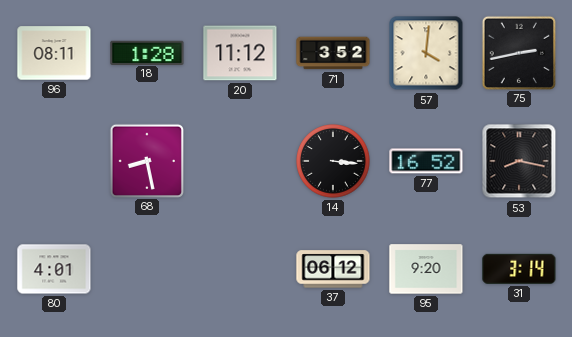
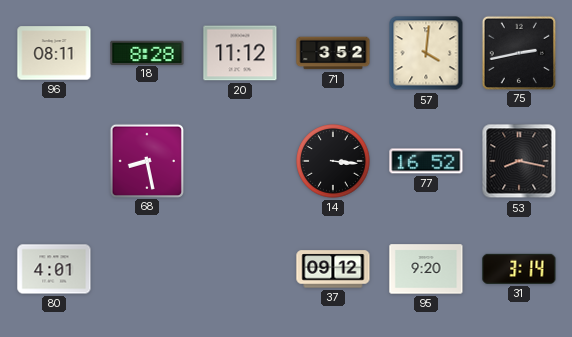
18: 1:28 -> 8:28 (147, 52)
37: 06:12 -> 09:12 (333, 269)
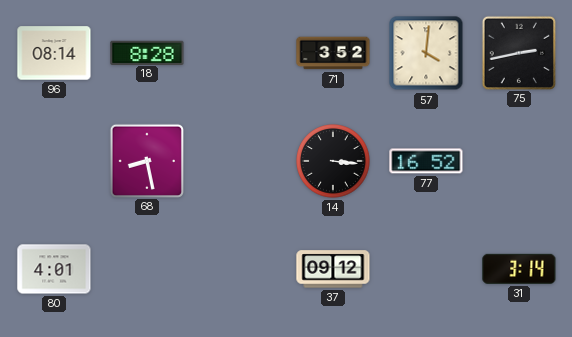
96: 08:11 -> 08:14 (54, 53)
20: 11:12 -> none (240, 53)
53: 8:17 -> none (519, 161)
95: 9:20 -> none (426, 269)
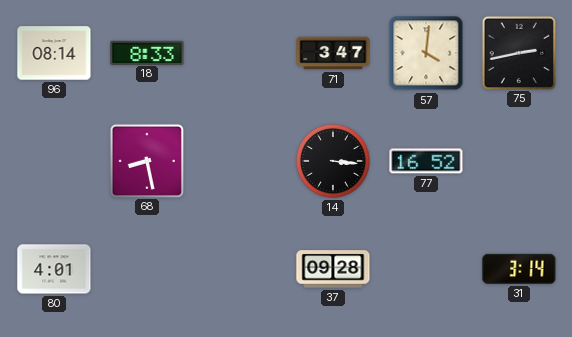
18: 8:28 -> 8:33 (147, 52)
71: 3:52 -> 3:47 (333, 53)
37: 09:12 -> 09:28 (333, 269)
